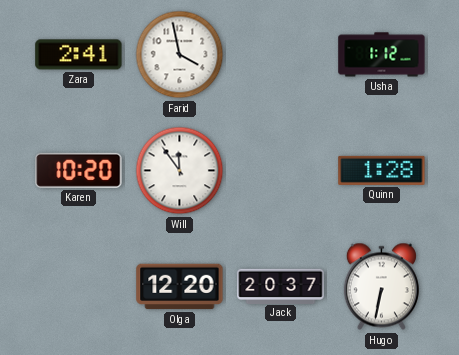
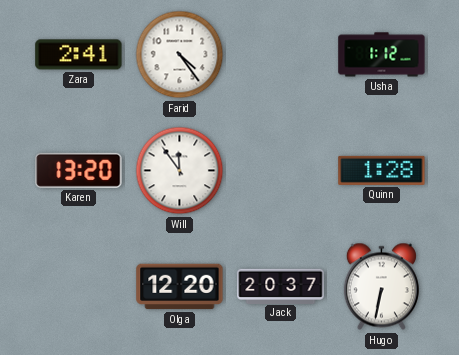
Farid: 3:58 -> 4:24 (180, 55)
Karen: 10:20 -> 13:20 (79, 170)
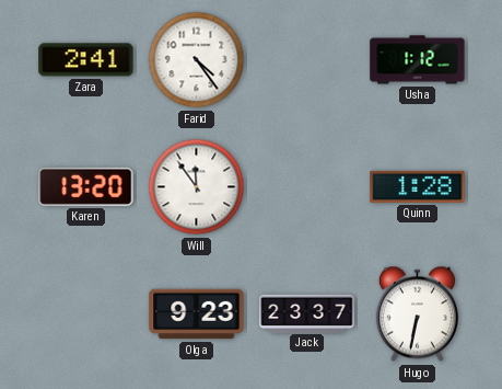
Olga: 12:20 -> 9:23 (197, 314)
Jack: 20:37 -> 23:37 (307, 313)
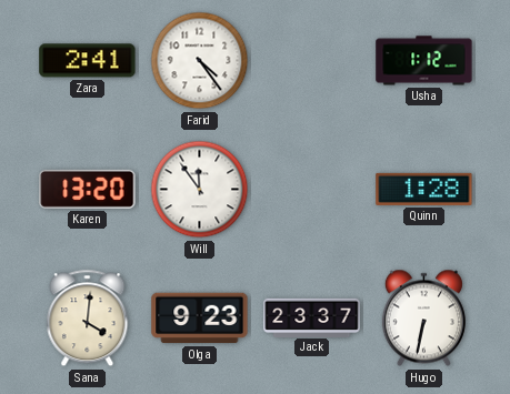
Sana: none -> 4:01 (88, 319)
